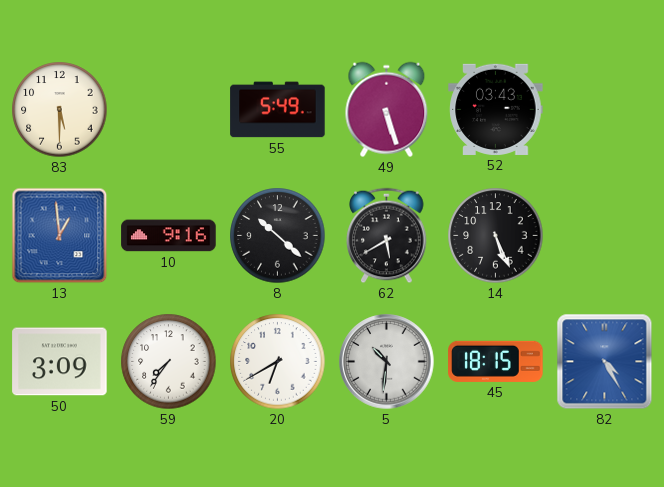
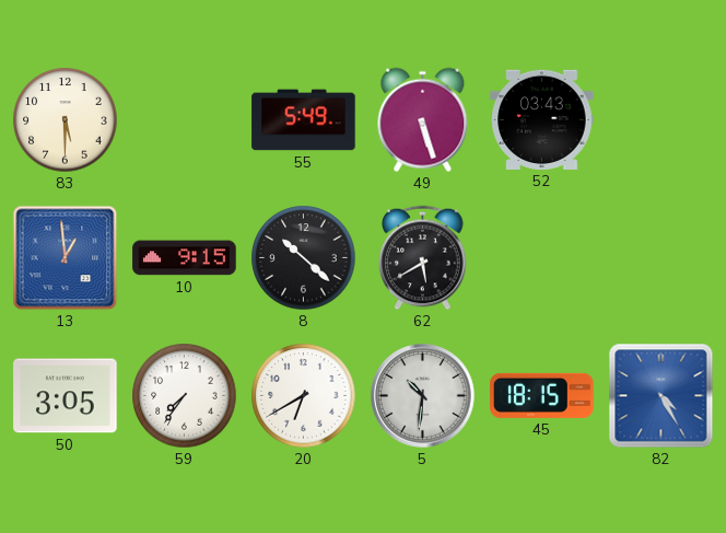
10: 9:16 -> 9:15 (185, 258)
14: 5:26 -> none (496, 236)
50: 3:09 -> 3:05 (66, 396)
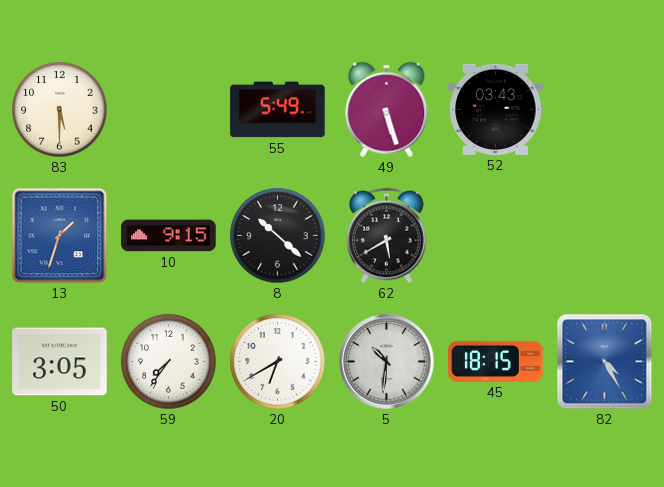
13: 12:59 -> 1:33 (60, 236)
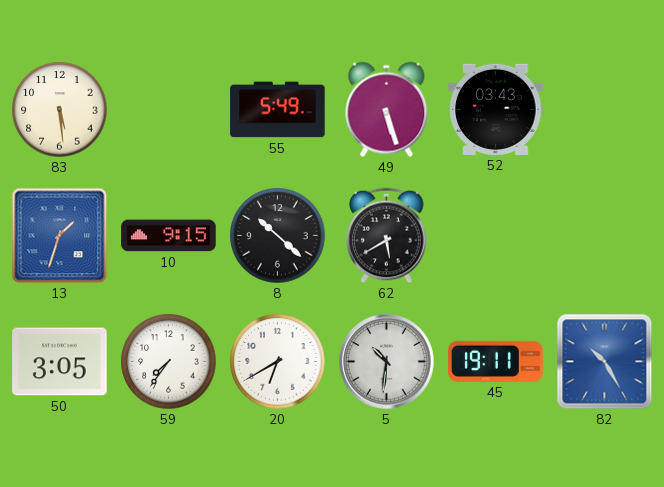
83: 5:30 -> 5:29 (60, 110)
45: 18:15 -> 19:11 (496, 361)
82: 4:25 -> 10:25 (605, 362)
